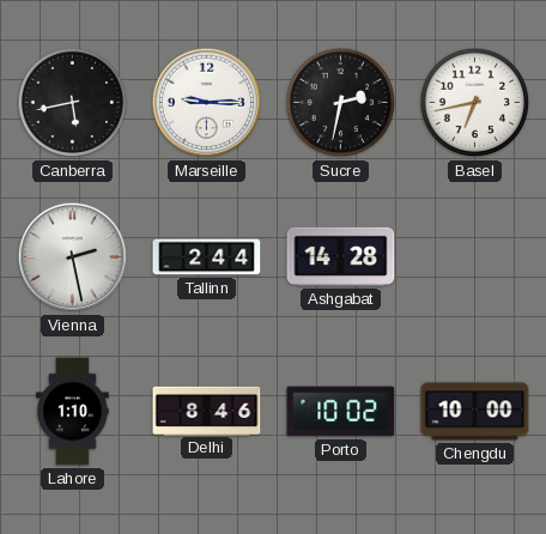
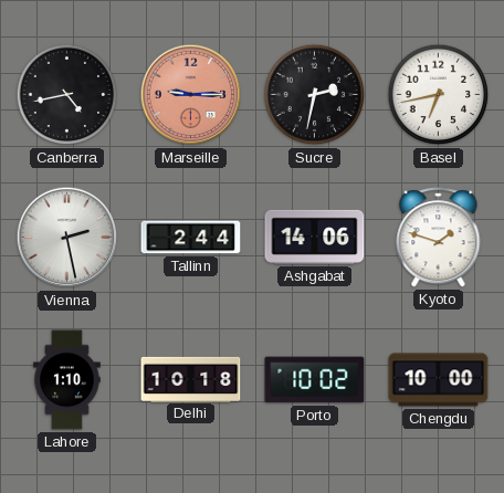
Canberra: 5:43 -> 4:43 (67, 95)
Marseille dial: white -> salmon (191, 95)
Ashgabat: 14:28 -> 14:06 (315, 237)
Kyoto: none -> 1:48 (439, 238)
Delhi: 8:46 -> 10:18 (191, 379)
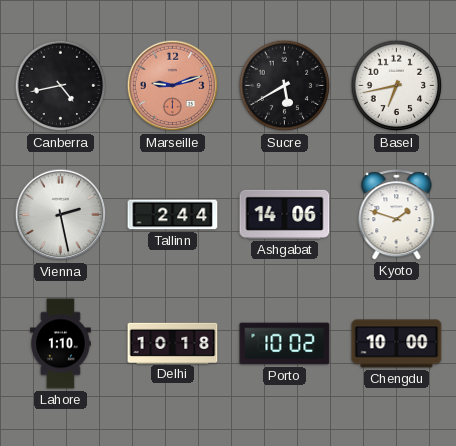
Marseille: 9:15 -> 9:12 (173, 86)
Sucre: 2:32 -> 5:40 (285, 86)
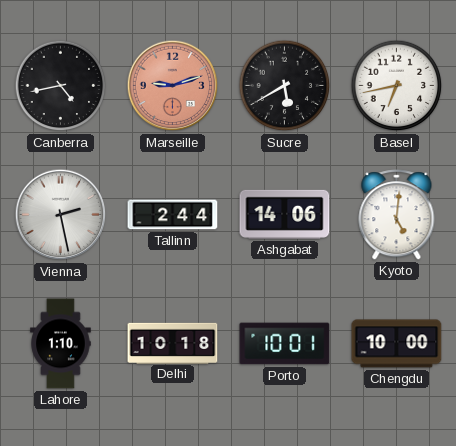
Kyoto: 1:48 -> 5:01 (397, 215)
Porto: 10:02 -> 10:01 (285, 344)
